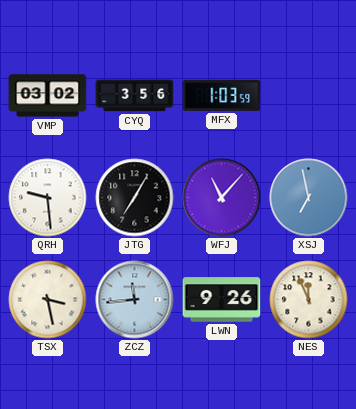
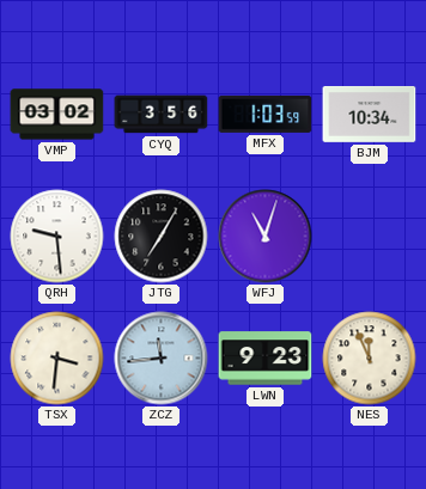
BJM: none -> 10:34 (370, 115)
WFJ: 11:07 -> 11:03 (266, 237)
XSJ: 6:58 -> none (309, 198)
TSX: 3:28 -> 3:31 (57, 359)
LWN: 9:26 -> 9:23 (266, 359)
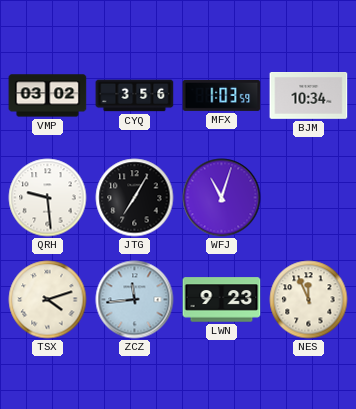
TSX: 3:31 -> 4:12 (48, 300)
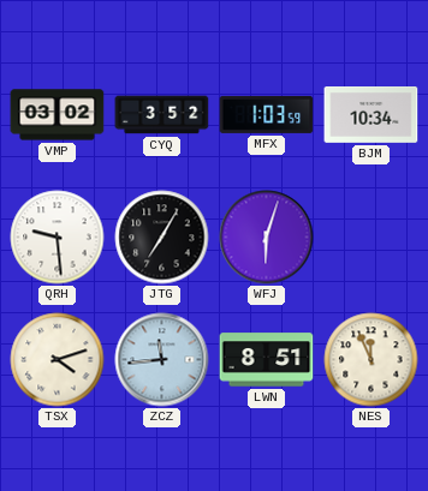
CYQ: 3:56 -> 3:52 (162, 115)
WFJ: 11:03 -> 6:03 (267, 238)
LWN: 9:23 -> 8:51 (267, 360)
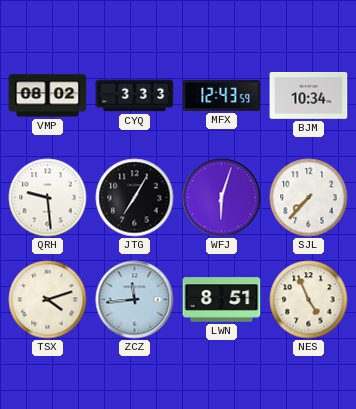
VMP: 03:02 -> 08:02 (48, 96)
CYQ: 3:52 -> 3:33 (135, 96)
MFX: 1:03 -> 12:43 (222, 95)
SJL: none -> 7:37 (309, 198)
NES: 11:56 -> 4:56 (309, 300)
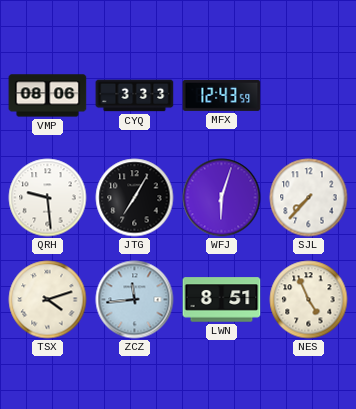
VMP: 08:02 -> 08:06 (48, 96)
BJM: 10:34 -> none (309, 96)
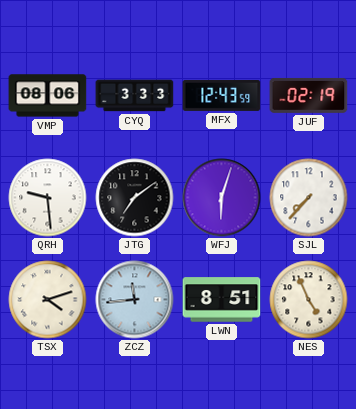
JUF: none -> 02:19 (309, 95)
JTG: 7:05 -> 7:09 (135, 198)
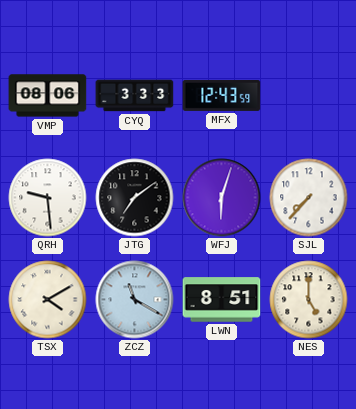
JUF: 02:19 -> none (309, 95)
TSX: 4:12 -> 4:10 (48, 300)
ZCZ: 11:44 -> 11:20 (135, 300)
NES: 4:56 -> 5:00 (309, 300)
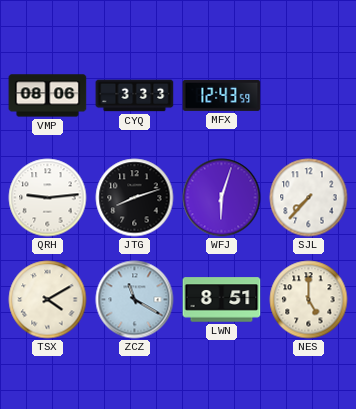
QRH: 9:29 -> 9:14 (48, 198)
JTG: 7:09 -> 8:12 (135, 198)
